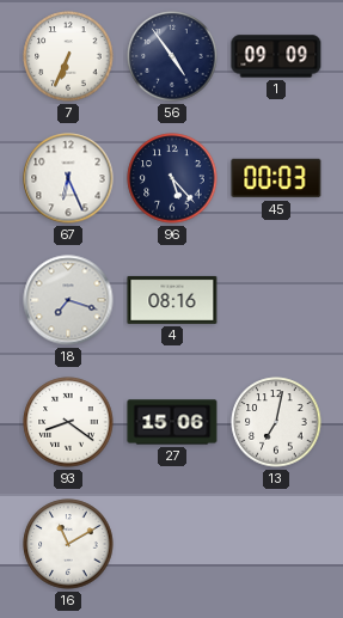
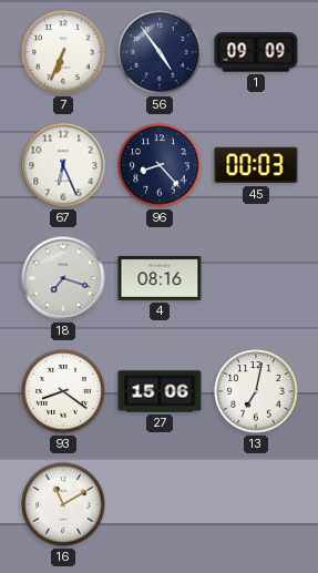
96: 5:23 -> 8:23 (160, 165)
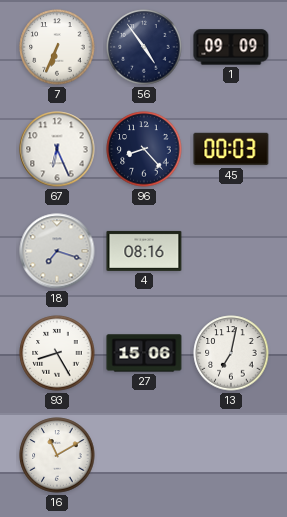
93: 8:21 -> 8:25 (57, 353)
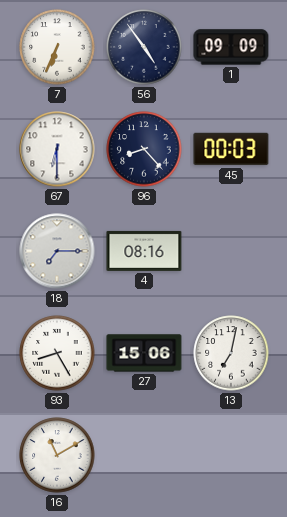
67: 6:26 -> 6:30 (57, 149)
18: 7:18 -> 7:15 (57, 251)
